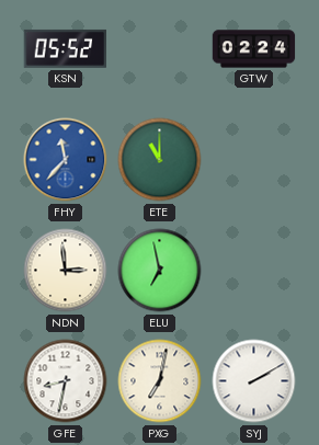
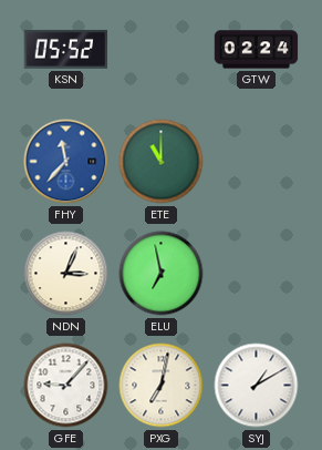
NDN: 2:59 -> 3:04 (66, 274)
GFE: 8:32 -> 9:07 (66, 386)
SYJ: 2:10 -> 1:10 (257, 386)
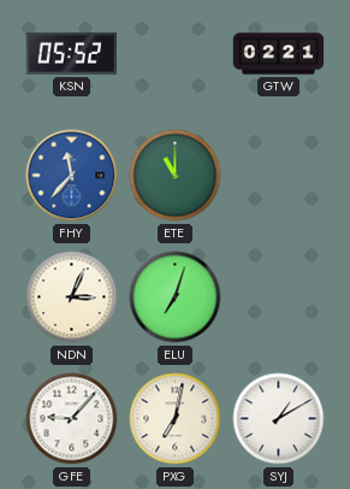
GTW: 02:24 -> 02:21 (279, 54)
ELU: 6:58 -> 7:03 (176, 297)
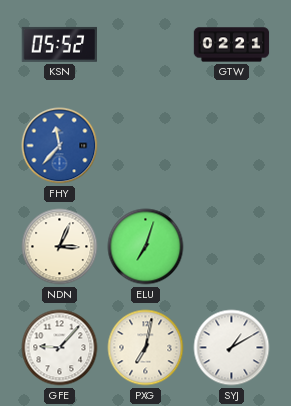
ETE: 11:00 -> none (176, 176)
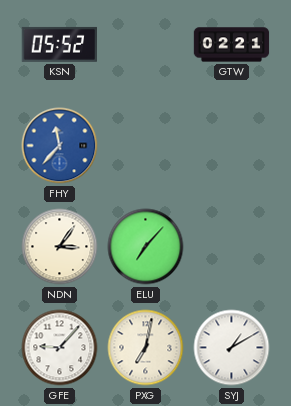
NDN: 3:04 -> 3:06 (60, 247)
ELU: 7:03 -> 7:07 (146, 247)
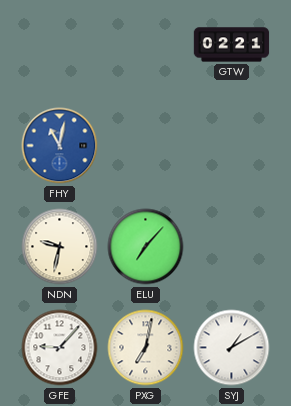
KSN: 05:52 -> none (59, 44)
FHY: 11:37 -> 11:02 (60, 146)
NDN: 3:06 -> 9:32 (60, 247)
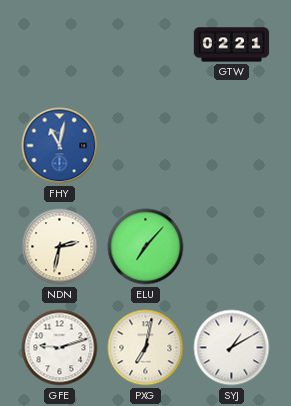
NDN: 9:32 -> 2:32 (60, 247)
GFE: 9:07 -> 9:12 (60, 348)
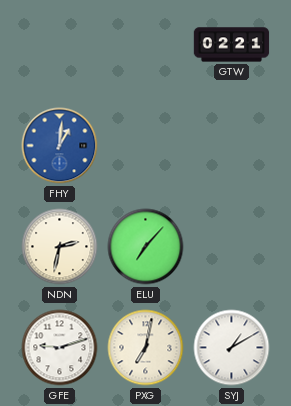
FHY: 11:02 -> 1:01 (60, 146)
